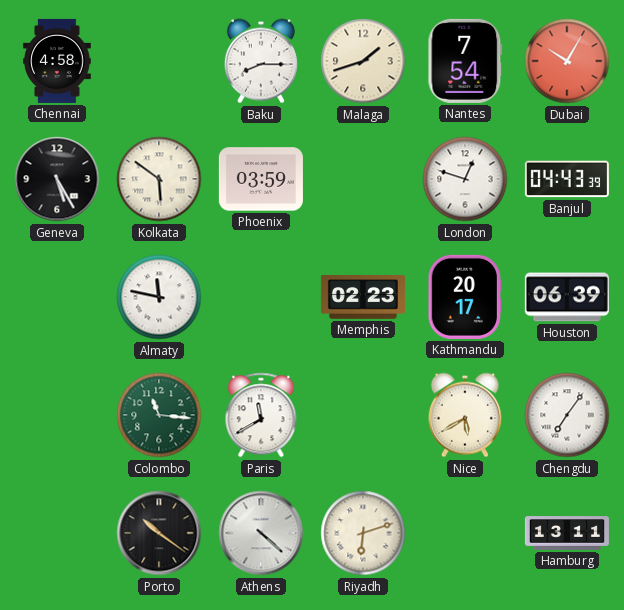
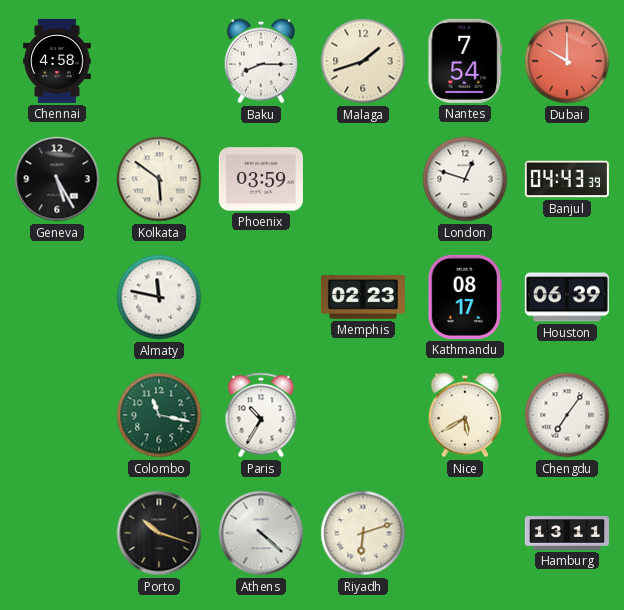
Dubai: 10:05 -> 10:00 (567, 61)
Kathmandu: 20:17 -> 08:17 (464, 297)
Colombo: 11:16 -> 11:17 (159, 415)
Paris: 11:40 -> 10:35 (261, 415)
Porto: 10:21 -> 10:18 (159, 533)
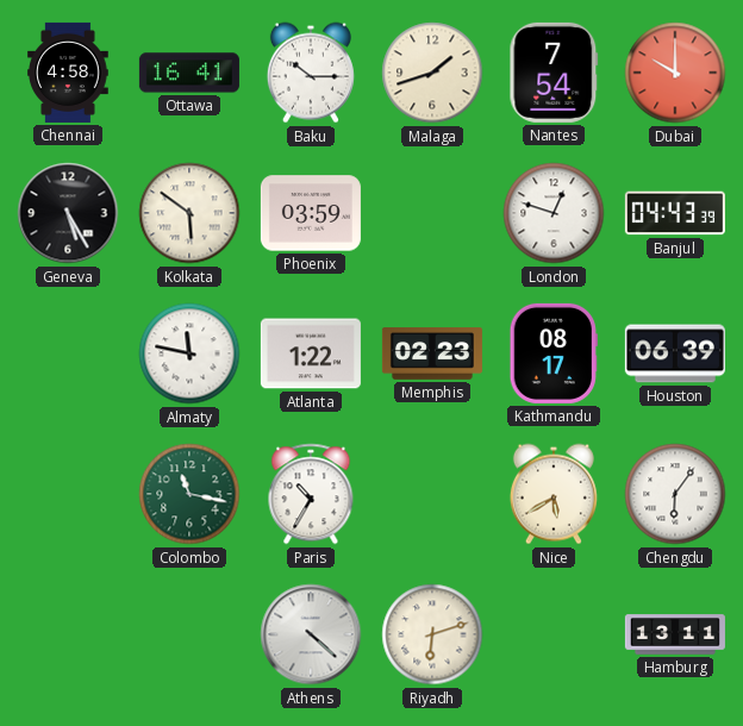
Ottawa: none -> 16:41 (189, 73)
Baku: 8:15 -> 10:15 (311, 73)
Atlanta: none -> 1:22 (311, 353)
Chengdu: 7:06 -> 6:06 (675, 494)
Porto: 10:18 -> none (159, 533)
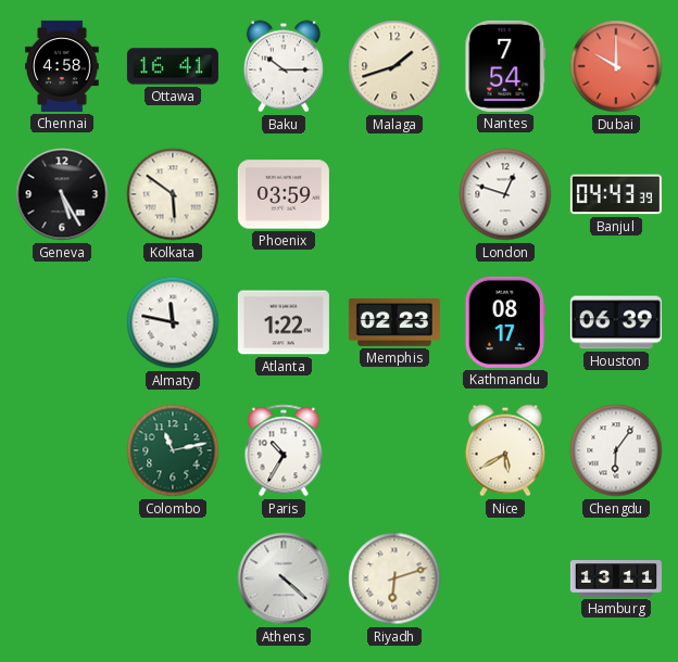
Colombo: 11:17 -> 11:13 (173, 450)
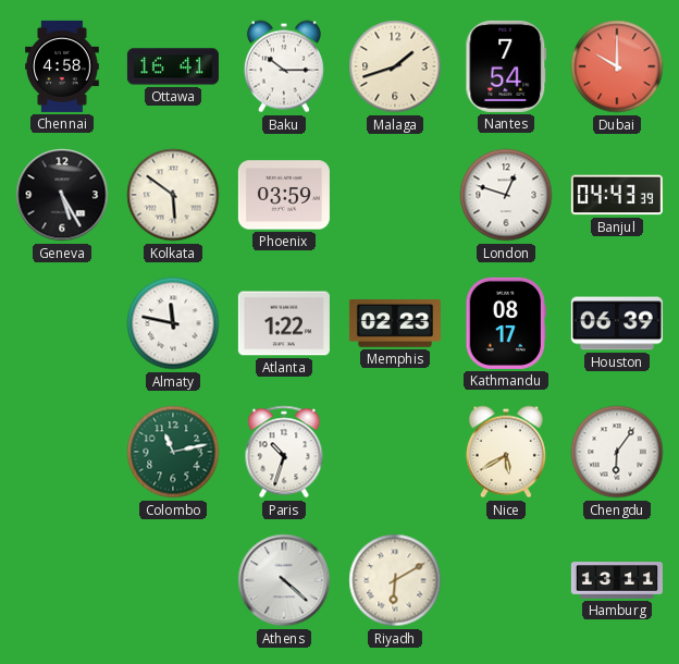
Paris: 10:35 -> 10:33 (284, 452)
Riyadh: 6:12 -> 6:10 (395, 580)
